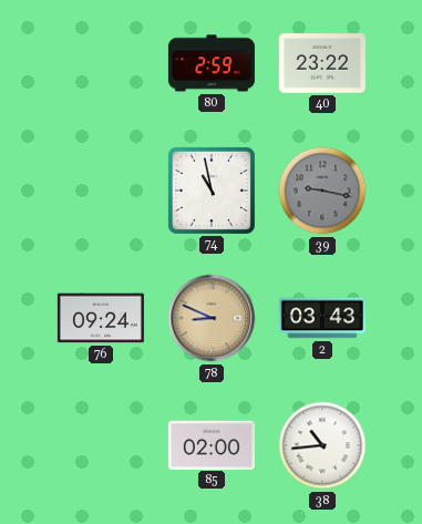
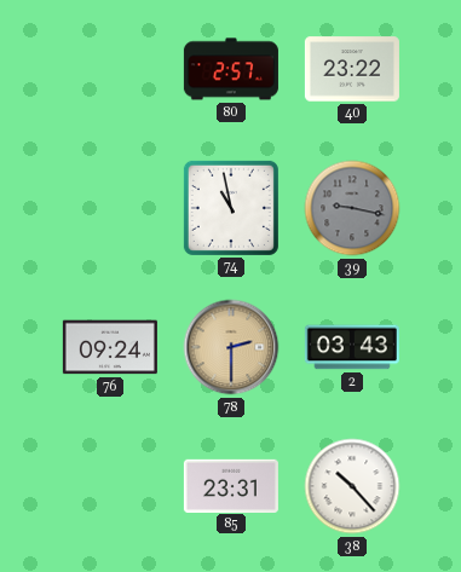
80: 2:59 -> 2:57 (231, 69)
78: 8:49 -> 2:30 (231, 347)
85: 02:00 -> 23:31 (231, 485)
38: 10:44 -> 10:23 (352, 486)
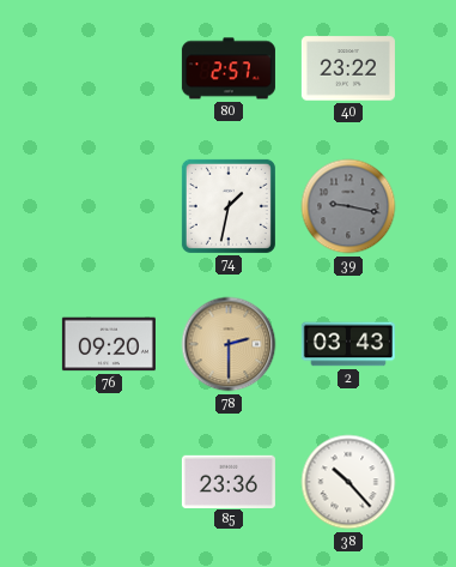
74: 10:58 -> 1:32 (229, 206)
76: 09:24 -> 09:20 (109, 344)
85: 23:31 -> 23:36 (229, 481)
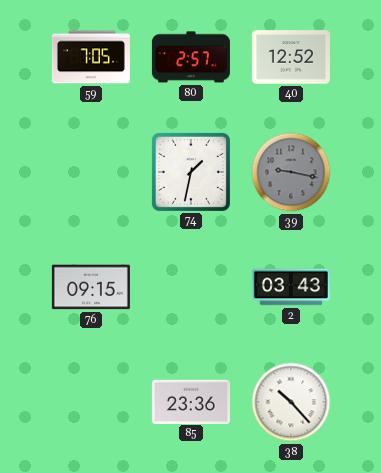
59: none -> 7:05 (91, 57)
40: 23:22 -> 12:52 (291, 57)
76: 09:20 -> 09:15 (91, 287)
78: 2:30 -> none (229, 344)
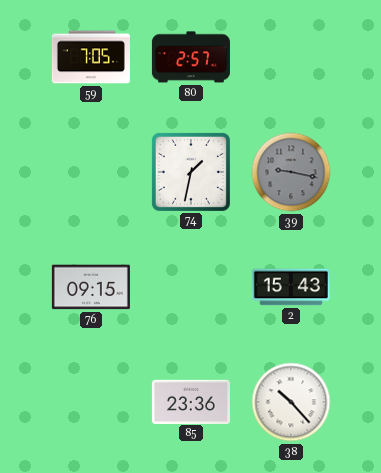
40: 12:52 -> none (291, 57)
2: 03:43 -> 15:43 (291, 287)
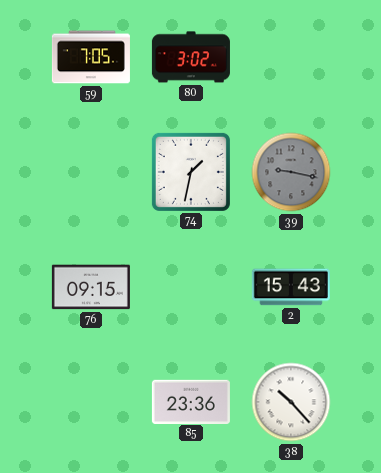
80: 2:57 -> 3:02 (191, 57)
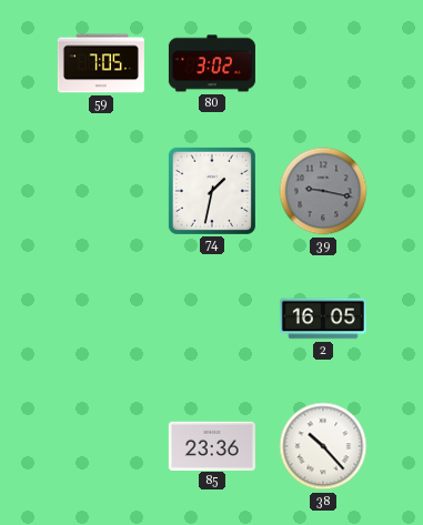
76: 09:15 -> none (91, 287)
2: 15:43 -> 16:05 (323, 319)
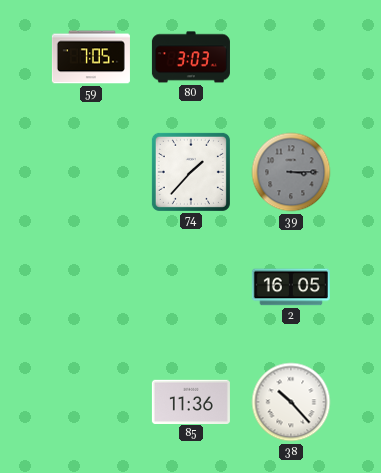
80: 3:02 -> 3:03 (191, 57)
74: 1:32 -> 1:37 (191, 172)
39: 9:17 -> 3:15 (291, 172)
85: 23:36 -> 11:36 (191, 401)
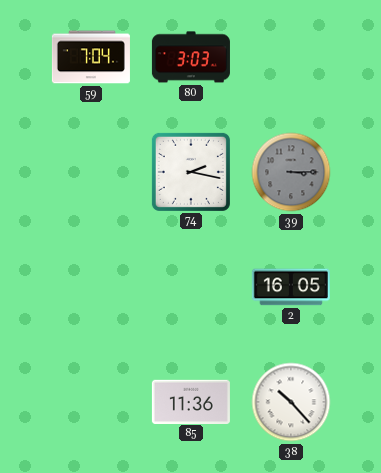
59: 7:05 -> 7:04 (91, 57)
74: 1:37 -> 2:17 (191, 172)
